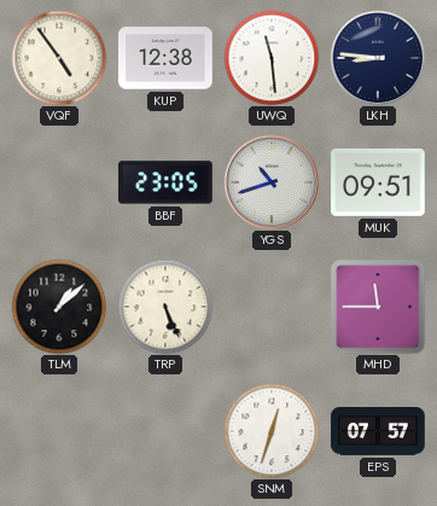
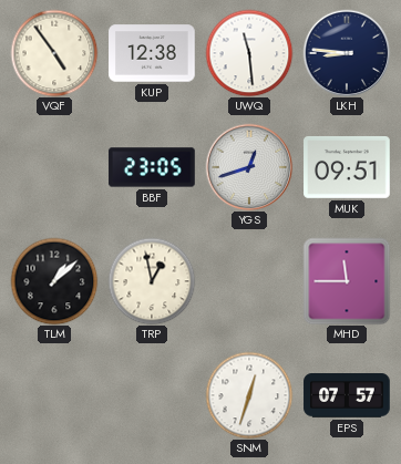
YGS: 10:42 -> 12:42 (249, 167)
TRP: 5:26 -> 12:58 (152, 281)
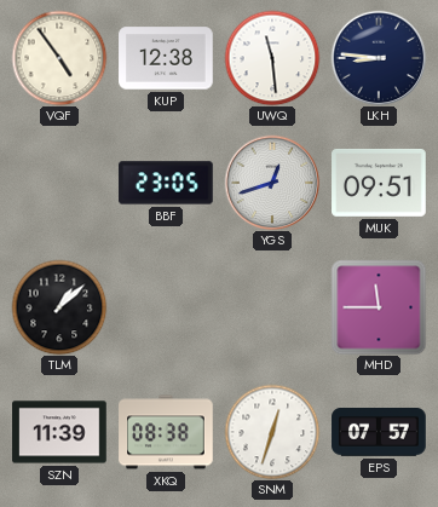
TRP: 12:58 -> none (152, 281)
SZN: none -> 11:39 (59, 432)
XKQ: none -> 08:38 (166, 432)
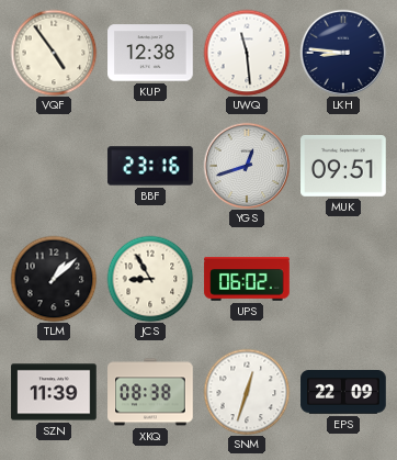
BBF: 23:05 -> 23:16 (150, 166)
JCS: none -> 8:55 (150, 279)
UPS: none -> 06:02 (247, 279)
MHD: 11:45 -> none (379, 307)
EPS: 07:57 -> 22:09 (343, 393)
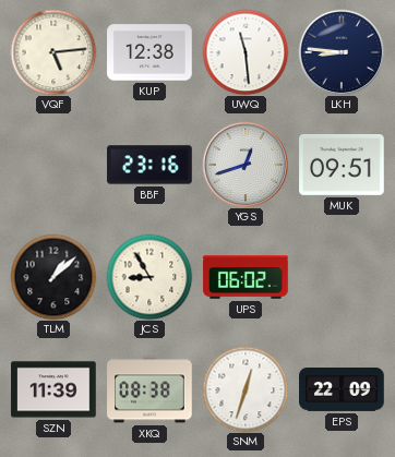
VQF: 4:54 -> 5:14 (53, 52)
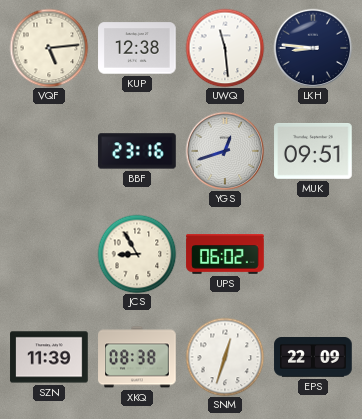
TLM: 1:08 -> none (53, 277)
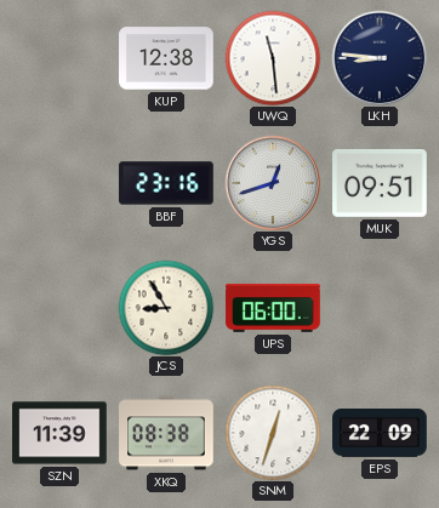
VQF: 5:14 -> none (49, 48)
UPS: 06:02 -> 06:00 (273, 308)
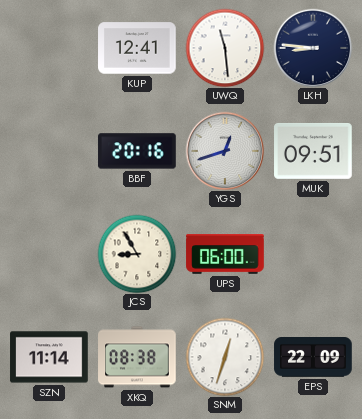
KUP: 12:38 -> 12:41 (137, 48)
BBF: 23:16 -> 20:16 (137, 151)
SZN: 11:39 -> 11:14 (49, 357)
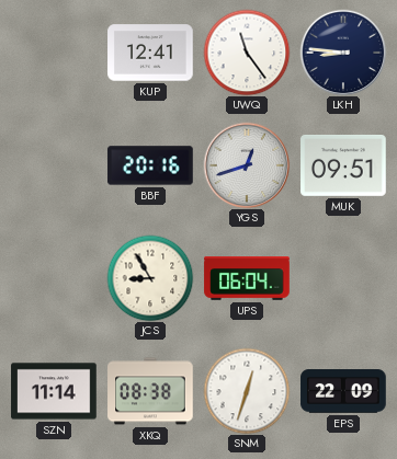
UWQ: 11:29 -> 11:24 (247, 53)
UPS: 06:00 -> 06:04 (247, 278)
